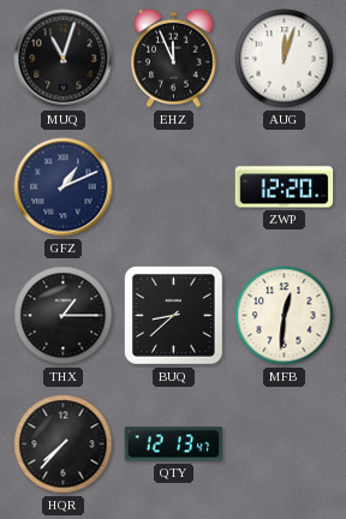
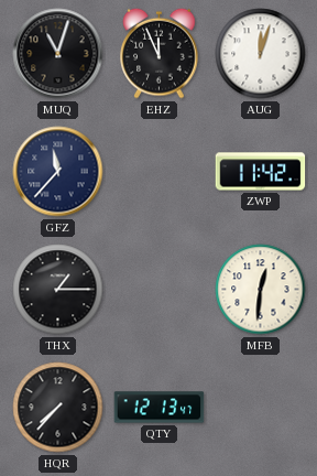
GFZ: 1:11 -> 11:37 (58, 172)
ZWP: 12:20 -> 11:42 (261, 172)
BUQ: 8:38 -> none (173, 315)
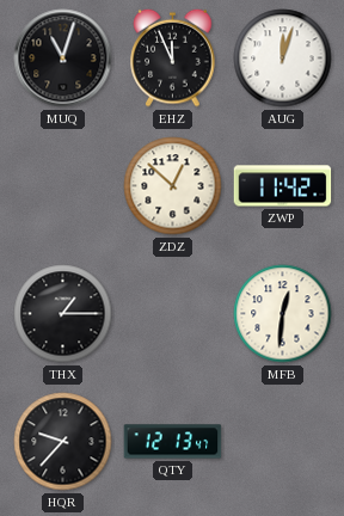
GFZ: 11:37 -> none (58, 172)
ZDZ: none -> 12:52 (173, 186)
HQR: 7:37 -> 9:37 (63, 442)
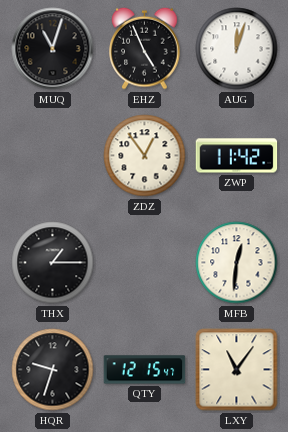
EHZ: 11:56 -> 4:56 (145, 48)
ZDZ: 12:52 -> 12:54 (145, 156)
HQR: 9:37 -> 9:33 (53, 370)
QTY: 12:13 -> 12:15 (145, 370)
LXY: none -> 11:06 (237, 370)
